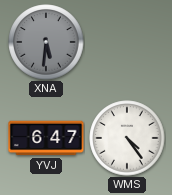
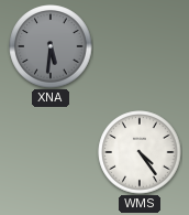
YVJ: 6:47 -> none (46, 138)
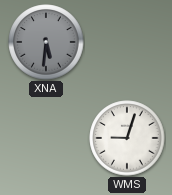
WMS: 4:24 -> 9:03 (127, 138)
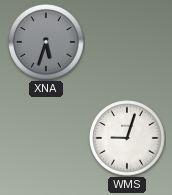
XNA: 5:31 -> 5:33 (46, 42)
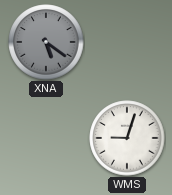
XNA: 5:33 -> 5:21 (46, 42)
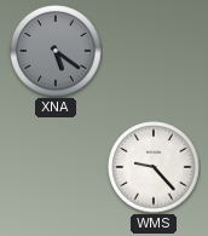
WMS: 9:03 -> 9:23 (154, 167)
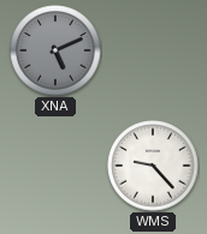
XNA: 5:21 -> 5:11 (55, 50)
